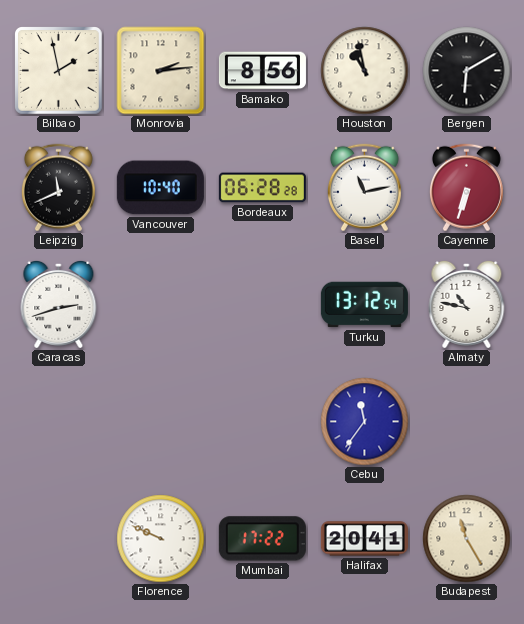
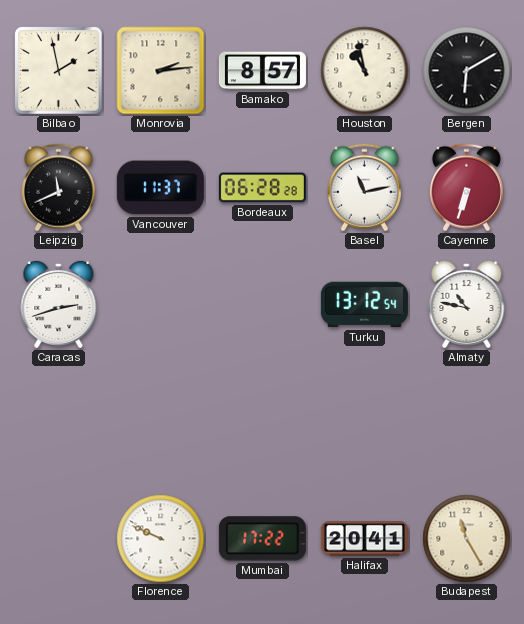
Bamako: 8:56 -> 8:57 (262, 71)
Vancouver: 10:40 -> 11:37 (160, 188)
Cebu: 11:36 -> none (365, 422)
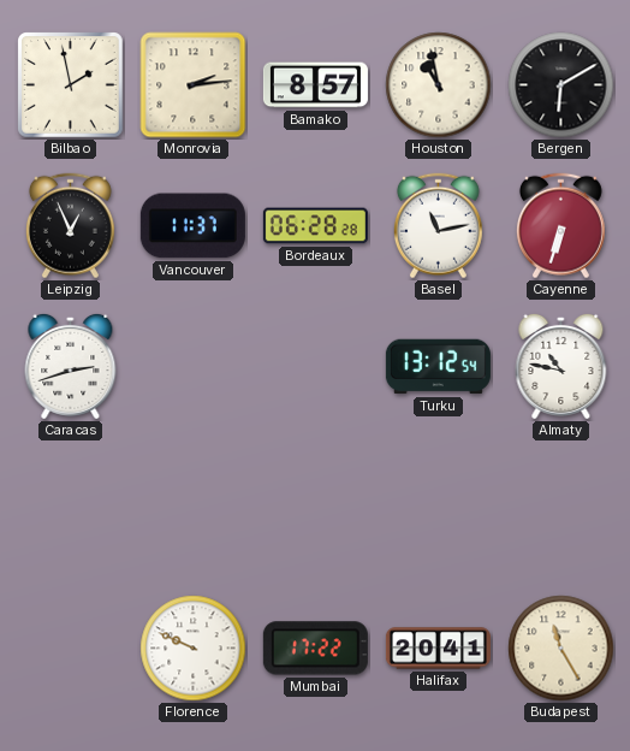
Leipzig: 11:41 -> 12:56 (70, 226)
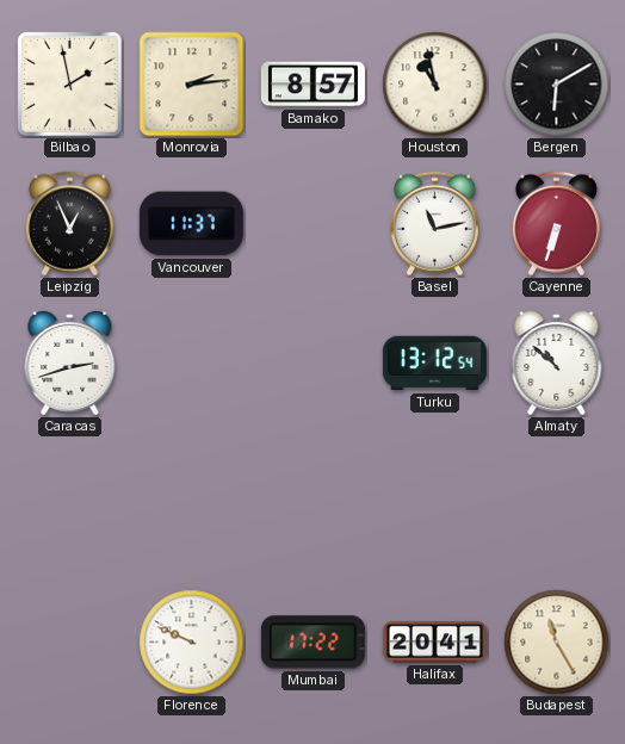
Bordeaux: 06:28 -> none (315, 226)
Almaty: 10:47 -> 10:52 (557, 362)
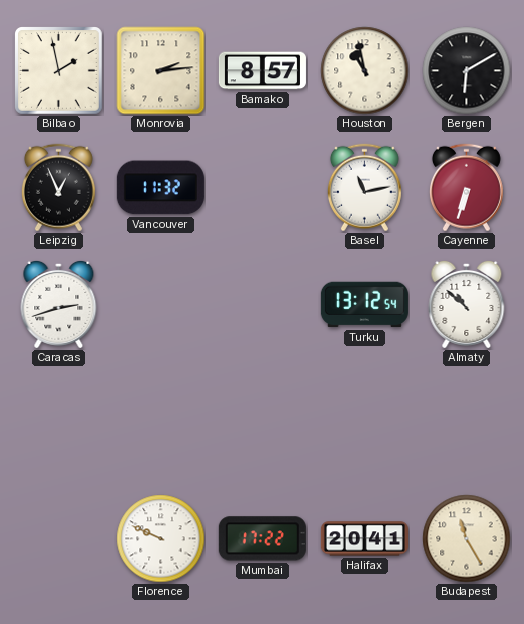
Vancouver: 11:37 -> 11:32 (160, 188)
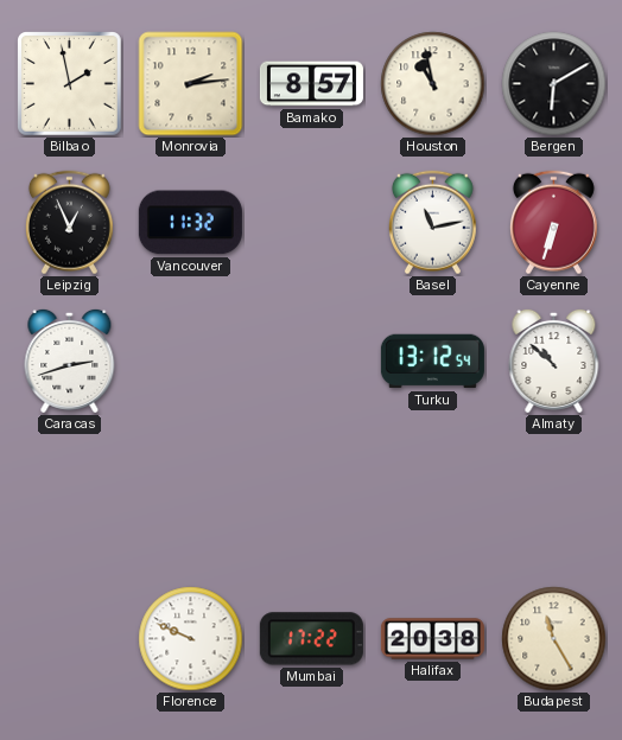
Halifax: 20:41 -> 20:38 (432, 639)
